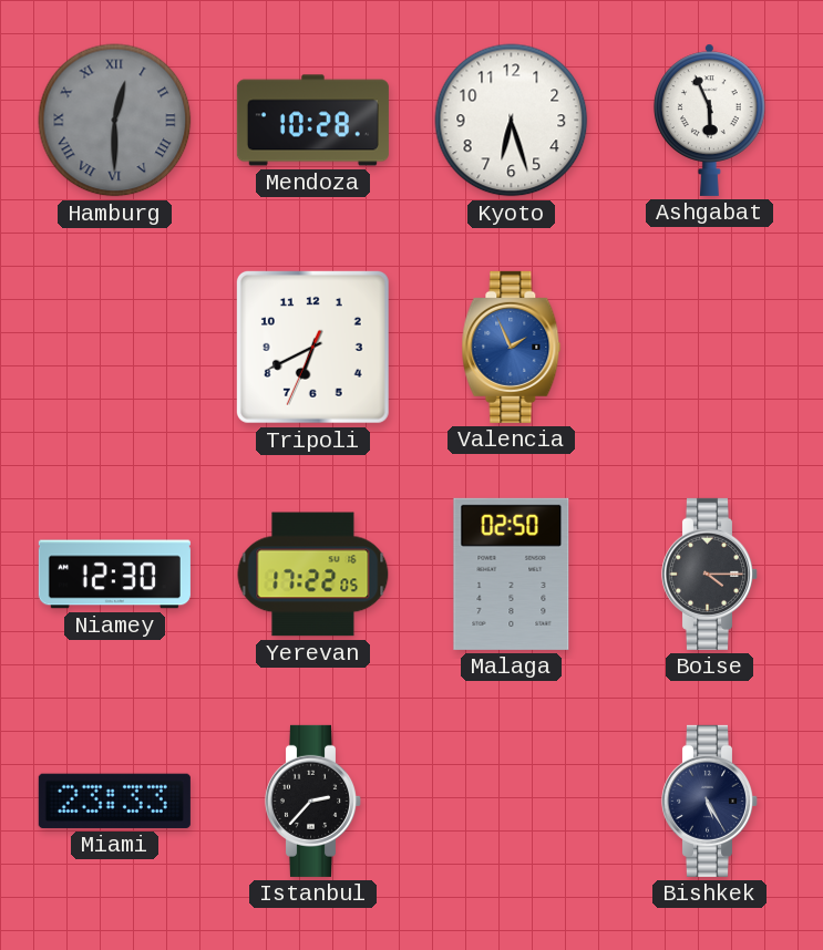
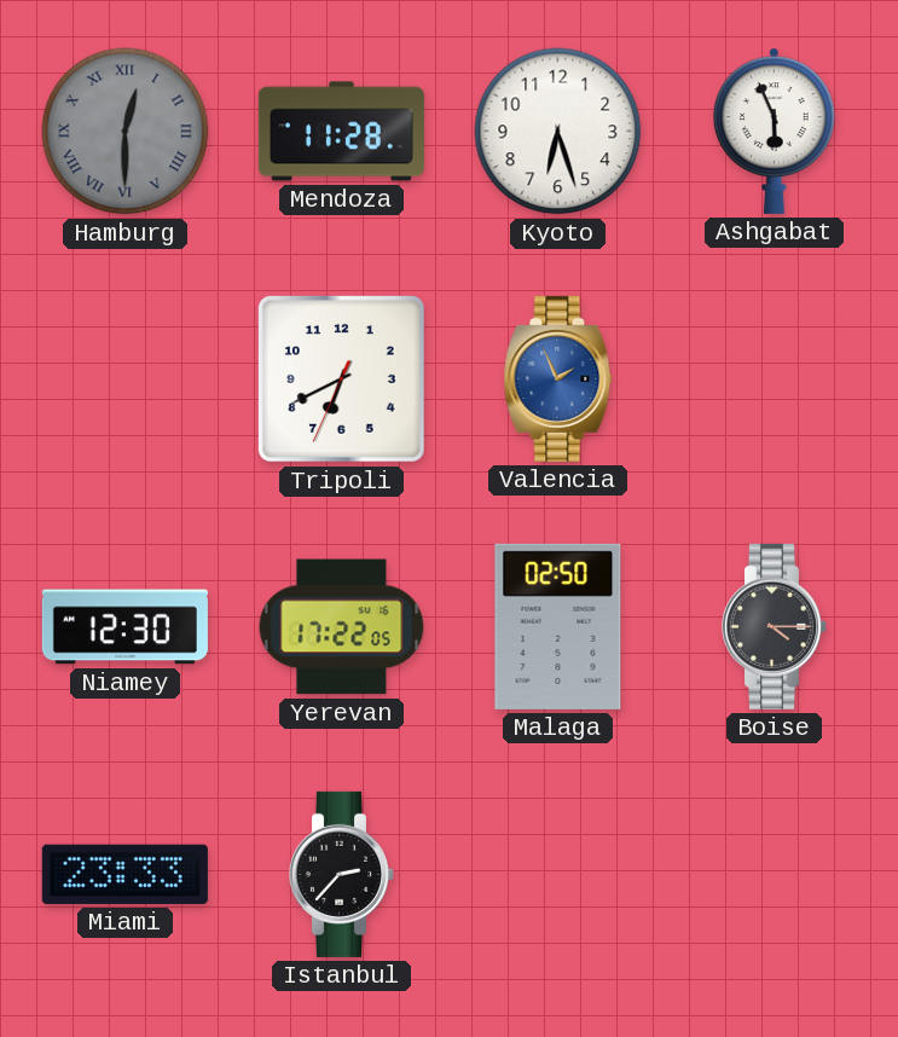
Mendoza: 10:28 -> 11:28 (341, 132)
Bishkek: 5:25 -> none (710, 801)
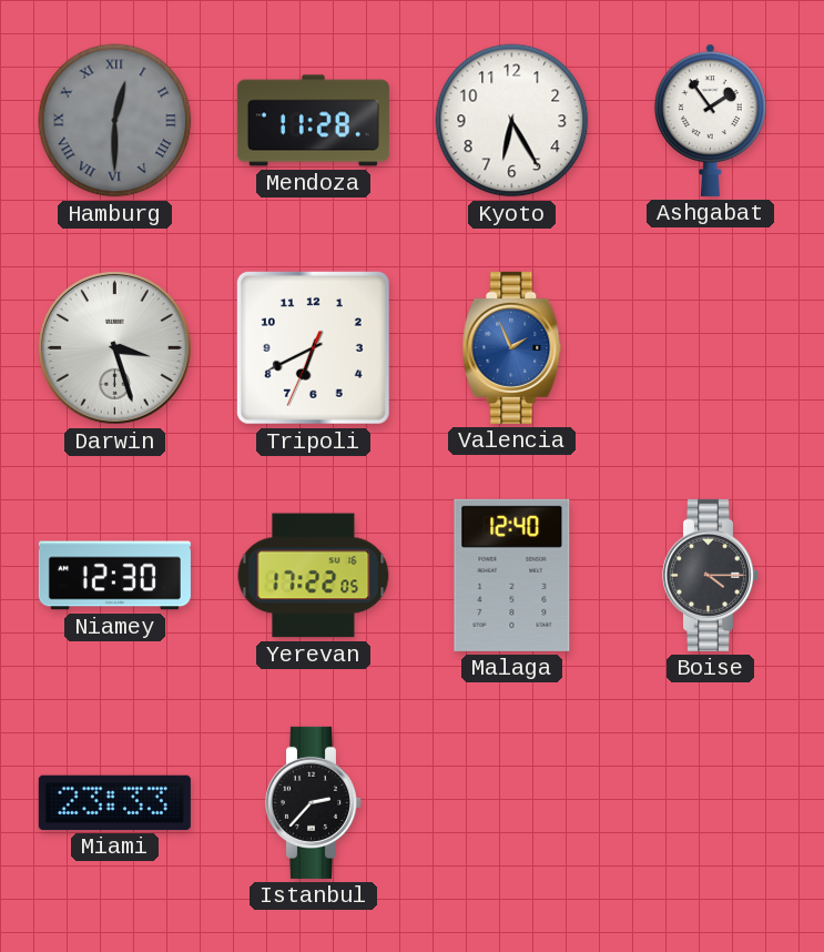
Kyoto: 6:27 -> 6:25 (512, 121)
Ashgabat: 5:56 -> 1:54 (710, 120)
Darwin: none -> 3:27 (115, 348)
Malaga: 02:50 -> 12:40 (512, 575)
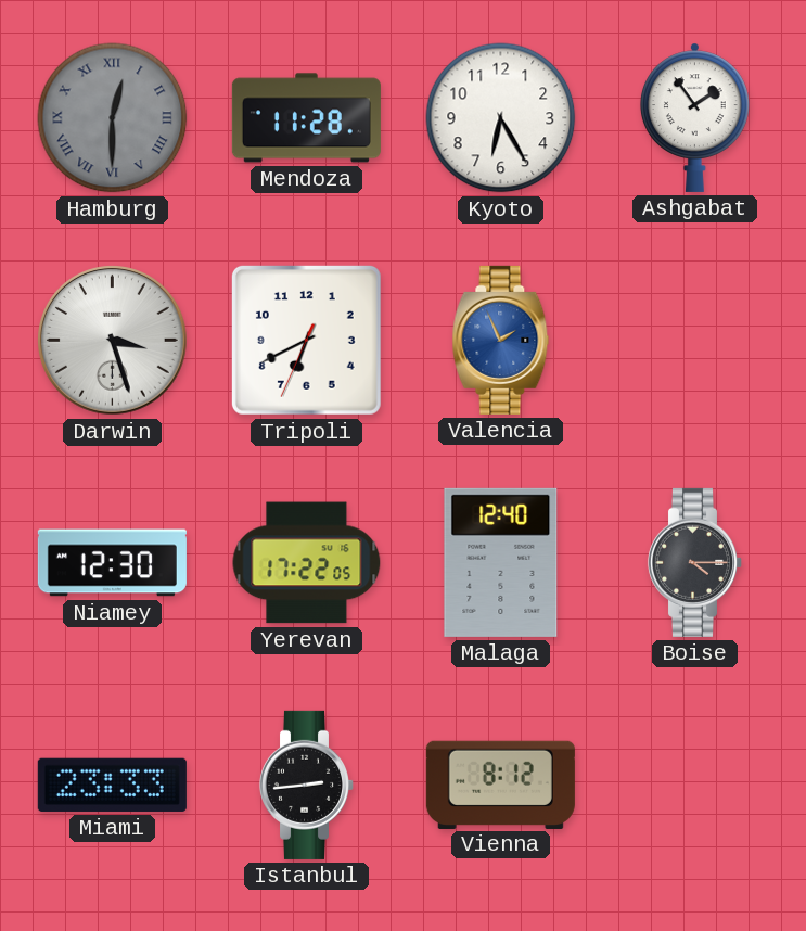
Istanbul: 2:37 -> 2:44 (307, 785)
Vienna: none -> 8:12 (500, 785)
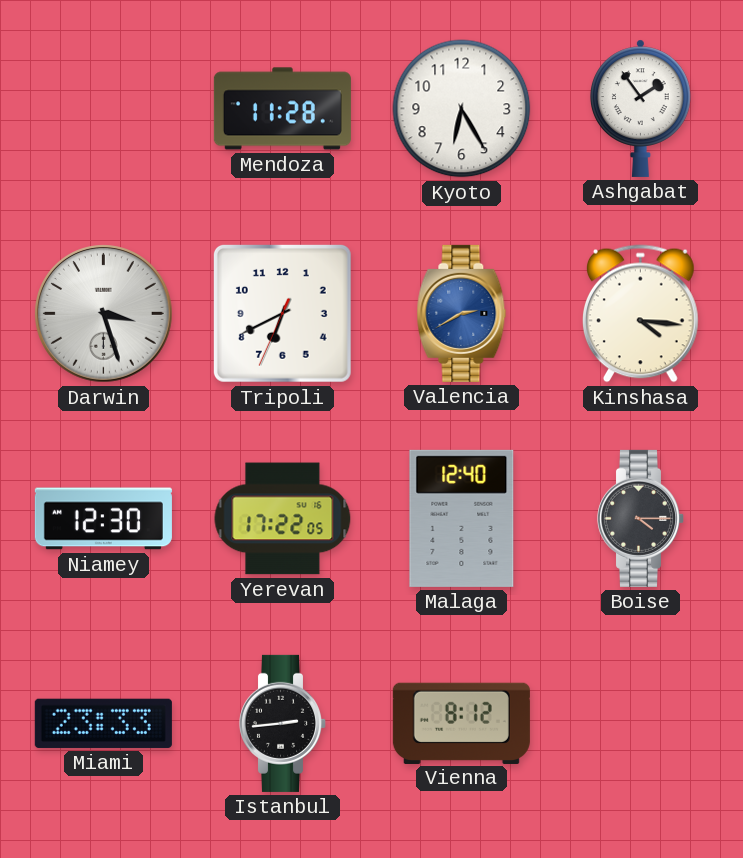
Hamburg: 12:30 -> none (113, 118)
Valencia: 1:56 -> 2:40 (462, 313)
Kinshasa: none -> 4:16 (640, 314)
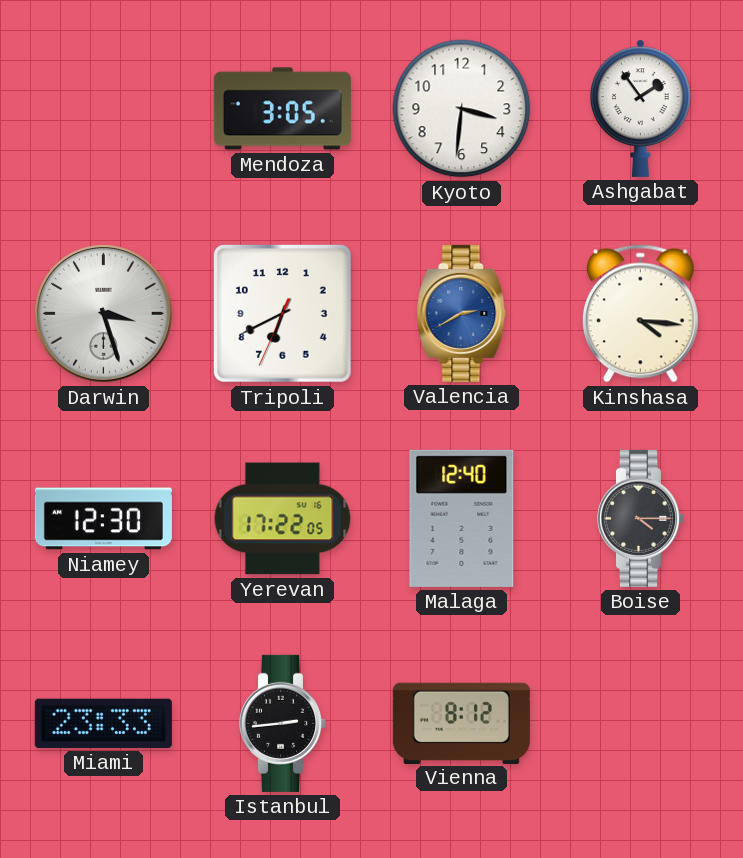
Mendoza: 11:28 -> 3:05 (282, 109)
Kyoto: 6:25 -> 3:31 (462, 109)
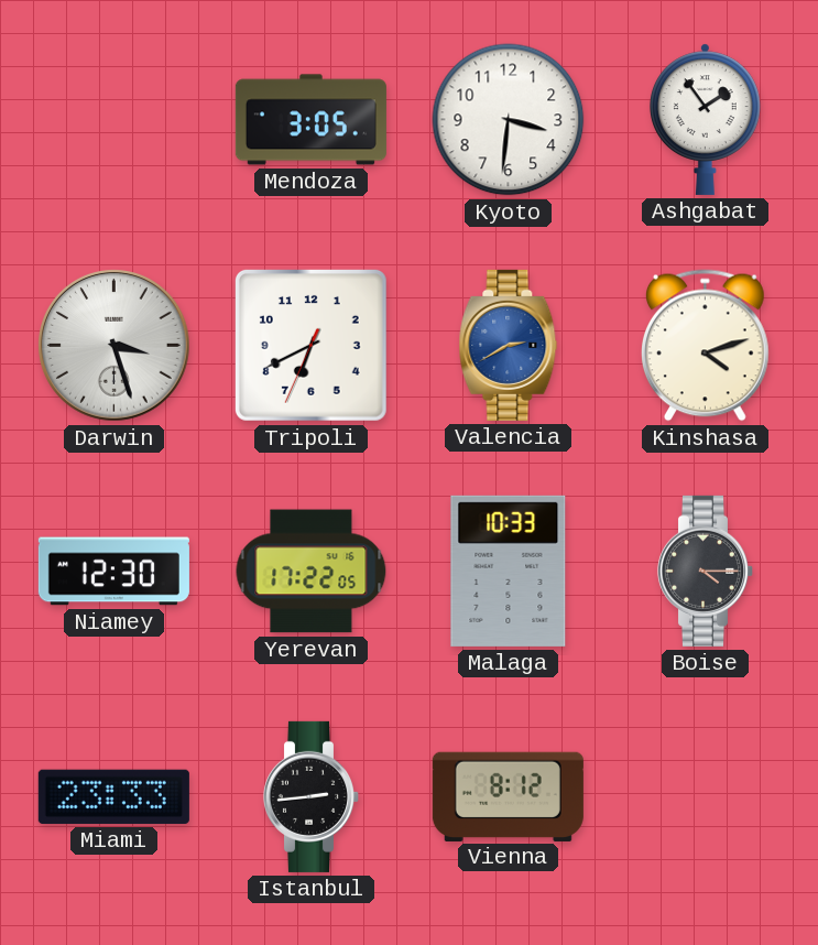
Kinshasa: 4:16 -> 4:12 (705, 346)
Malaga: 12:40 -> 10:33 (509, 571)
